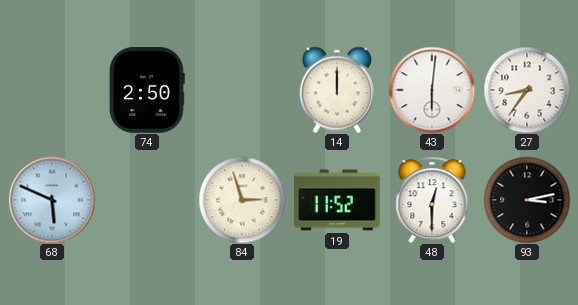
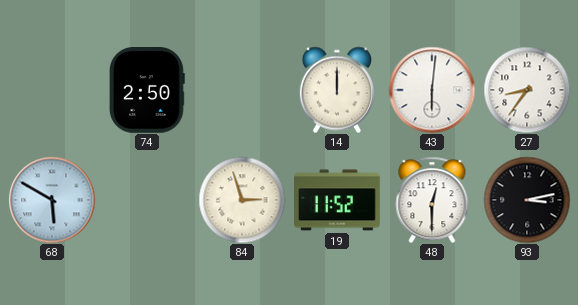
68: 5:49 -> 5:50 (52, 200)
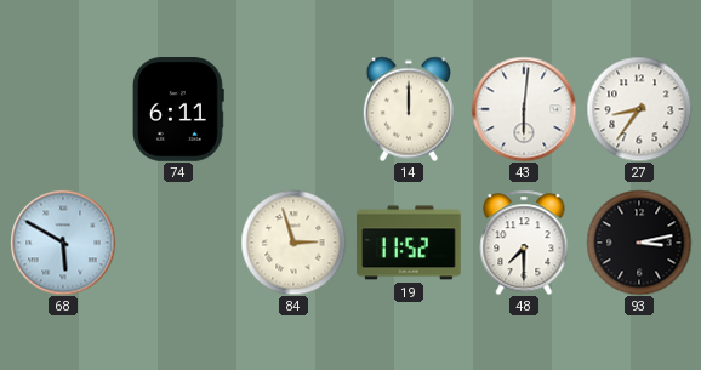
74: 2:50 -> 6:11 (179, 110)
48: 12:30 -> 7:30 (524, 243)
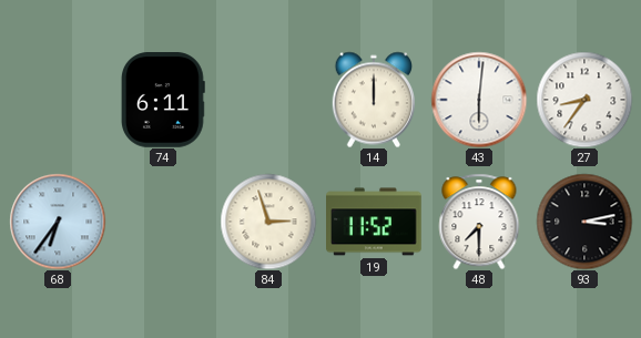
68: 5:50 -> 6:36 (58, 222)
